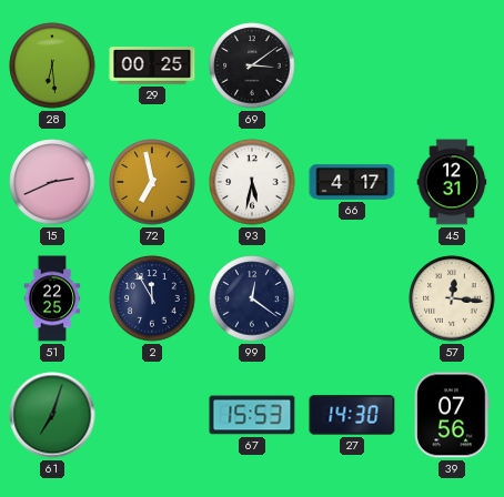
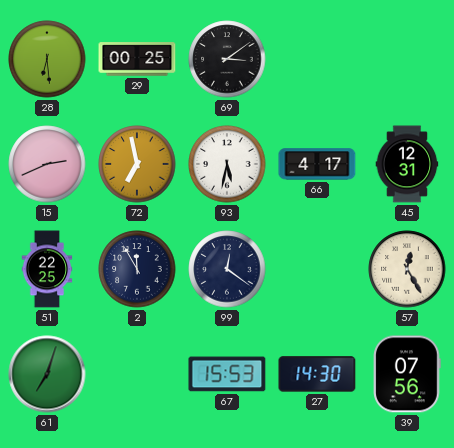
57: 12:16 -> 12:25 (407, 269)
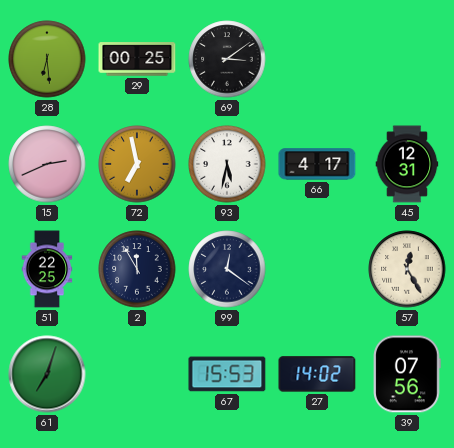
27: 14:30 -> 14:02 (317, 374)
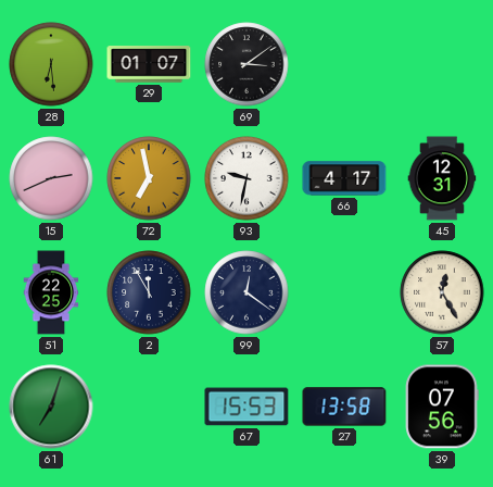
29: 00:25 -> 01:07 (149, 64)
93: 5:32 -> 9:32 (246, 178)
27: 14:02 -> 13:58 (344, 407)
